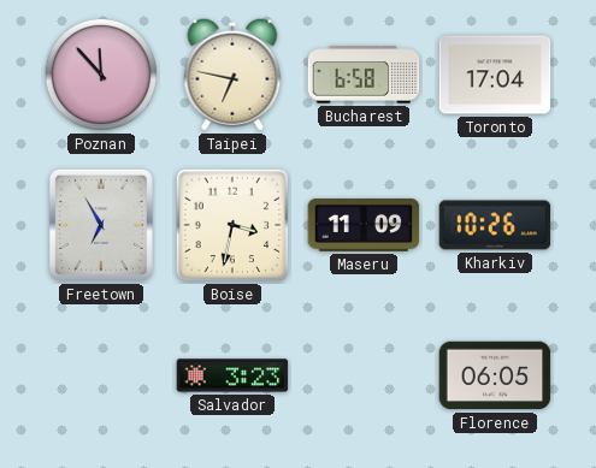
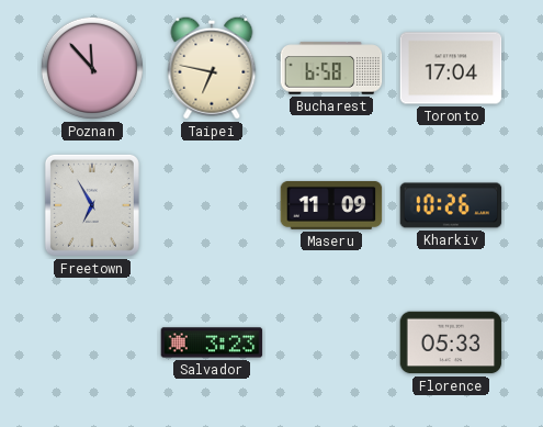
Boise: 3:32 -> none (232, 225)
Florence: 06:05 -> 05:33 (451, 342)
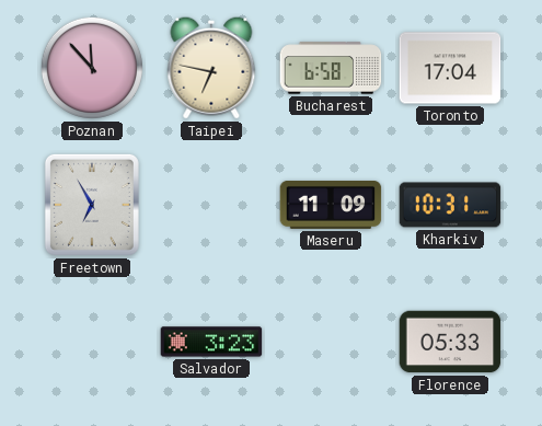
Kharkiv: 10:26 -> 10:31 (450, 205)
